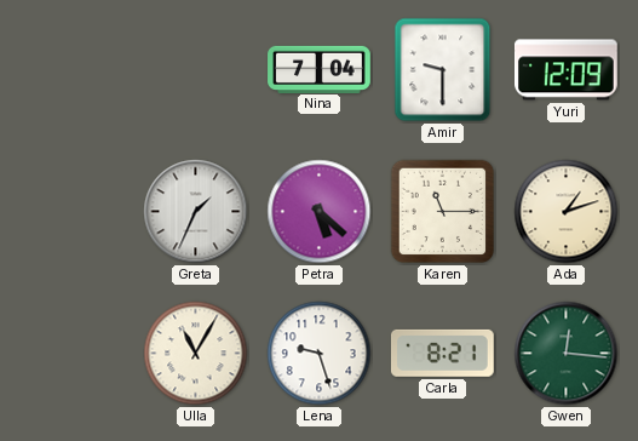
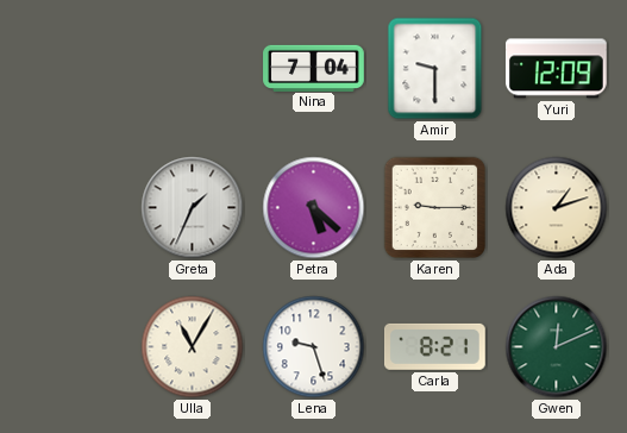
Karen: 11:15 -> 9:15 (435, 208)
Gwen: 12:16 -> 12:11 (557, 347)
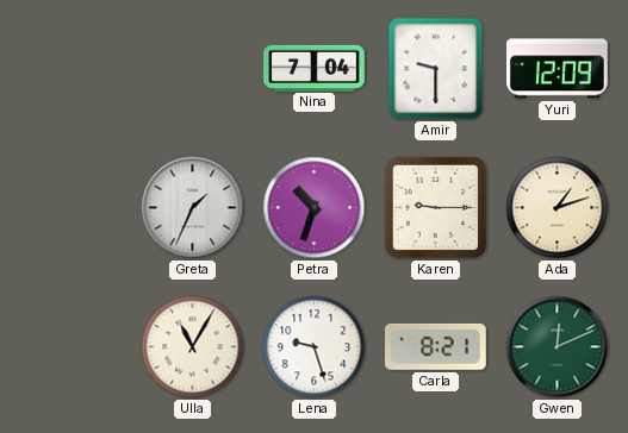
Petra: 5:22 -> 10:33 (315, 208)
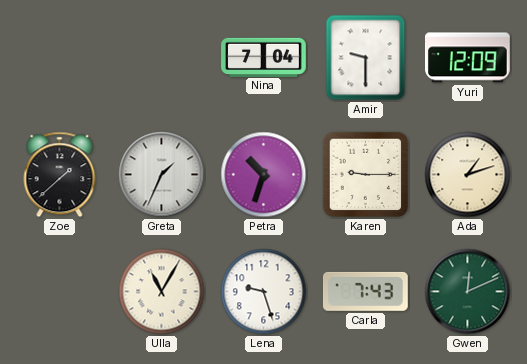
Zoe: none -> 1:38 (60, 175)
Carla: 8:21 -> 7:43 (365, 291)
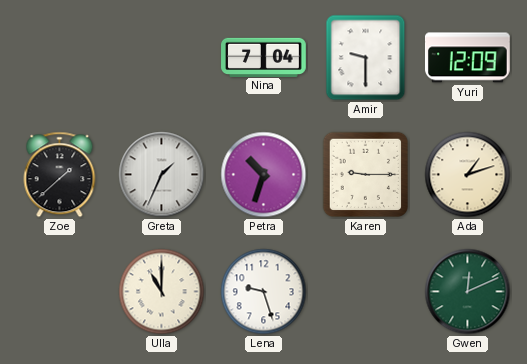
Ulla: 11:05 -> 11:00 (162, 292)
Carla: 7:43 -> none (365, 291)
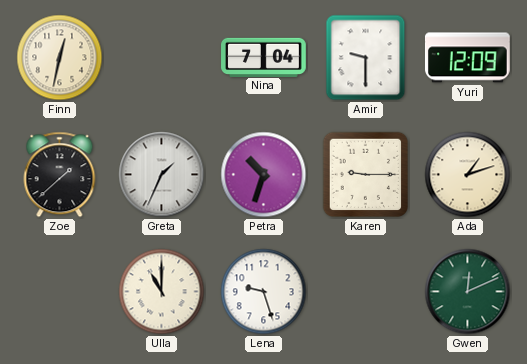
Finn: none -> 12:32 (60, 58)
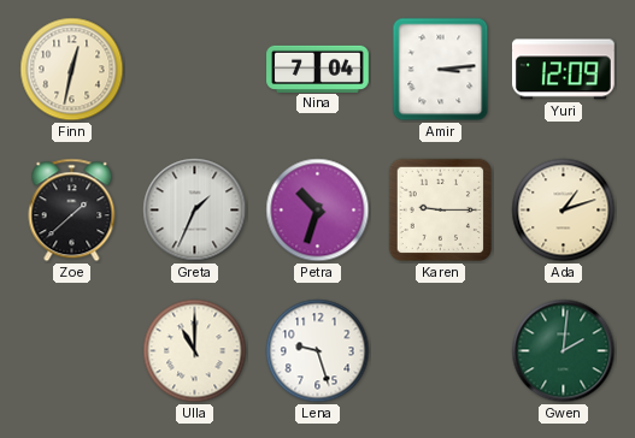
Amir: 9:30 -> 3:14 (441, 70)
Gwen: 12:11 -> 2:01 (564, 351)
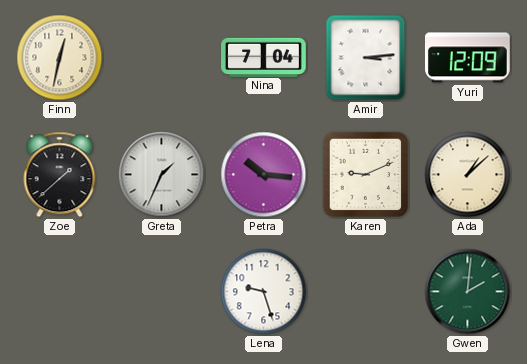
Petra: 10:33 -> 10:16 (264, 175)
Karen: 9:15 -> 9:11 (366, 175)
Ada: 1:12 -> 1:08 (468, 175)
Ulla: 11:00 -> none (195, 351)
